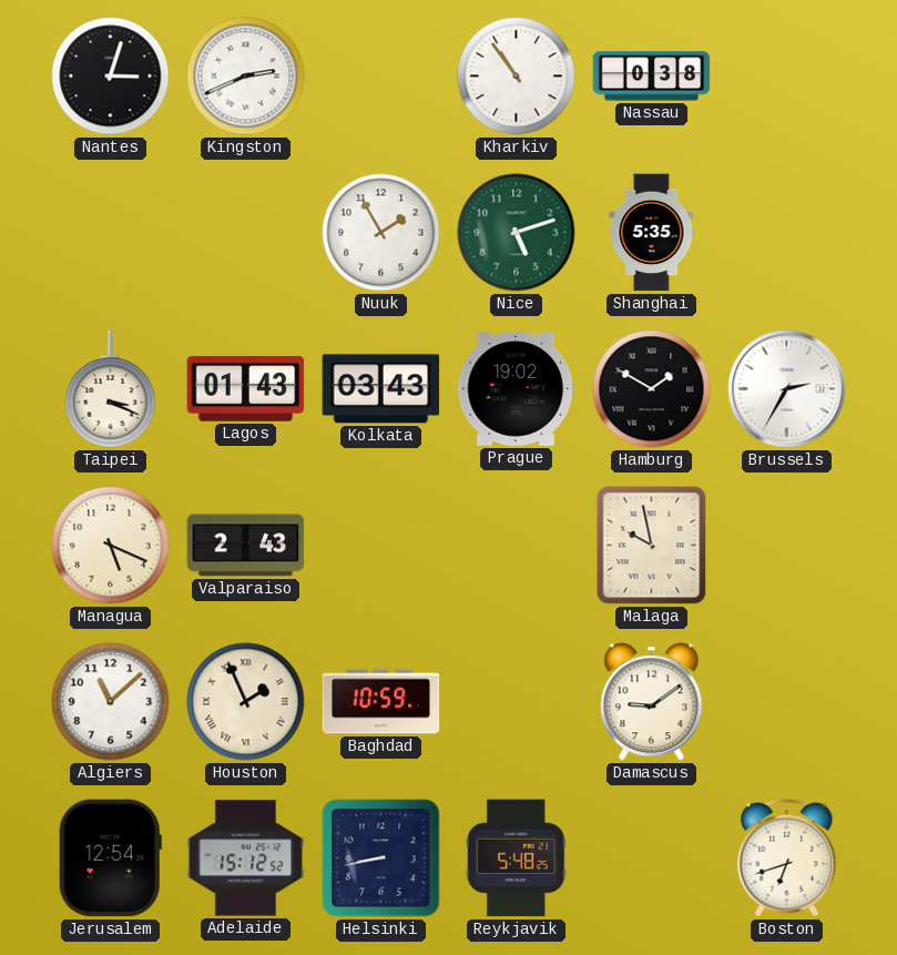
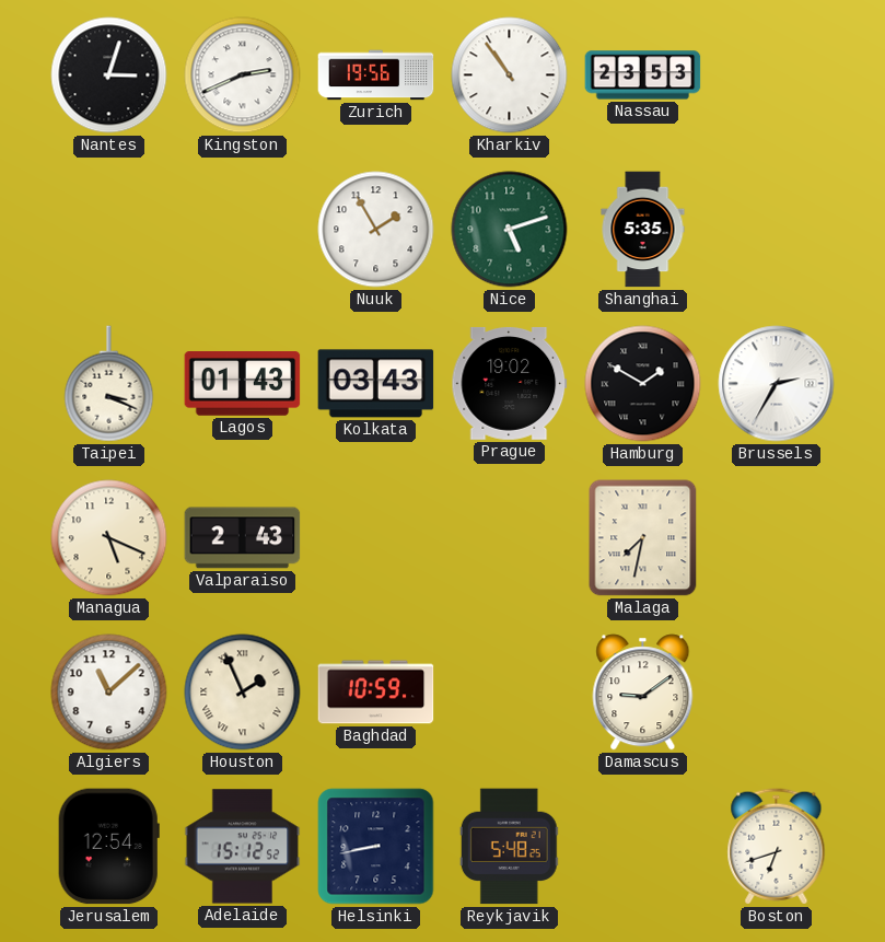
Zurich: none -> 19:56 (376, 75)
Nassau: 0:38 -> 23:53 (643, 75)
Malaga: 9:58 -> 7:32 (643, 538)
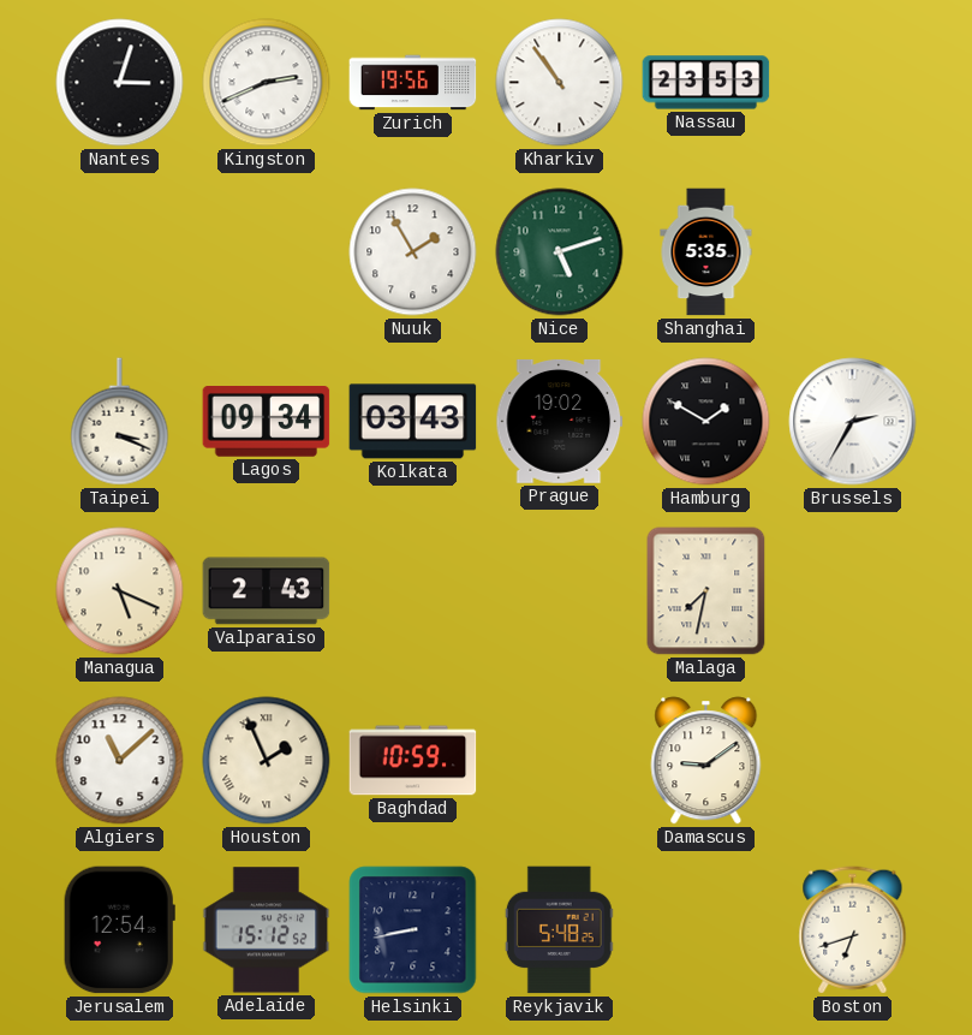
Lagos: 01:43 -> 09:34 (267, 422)
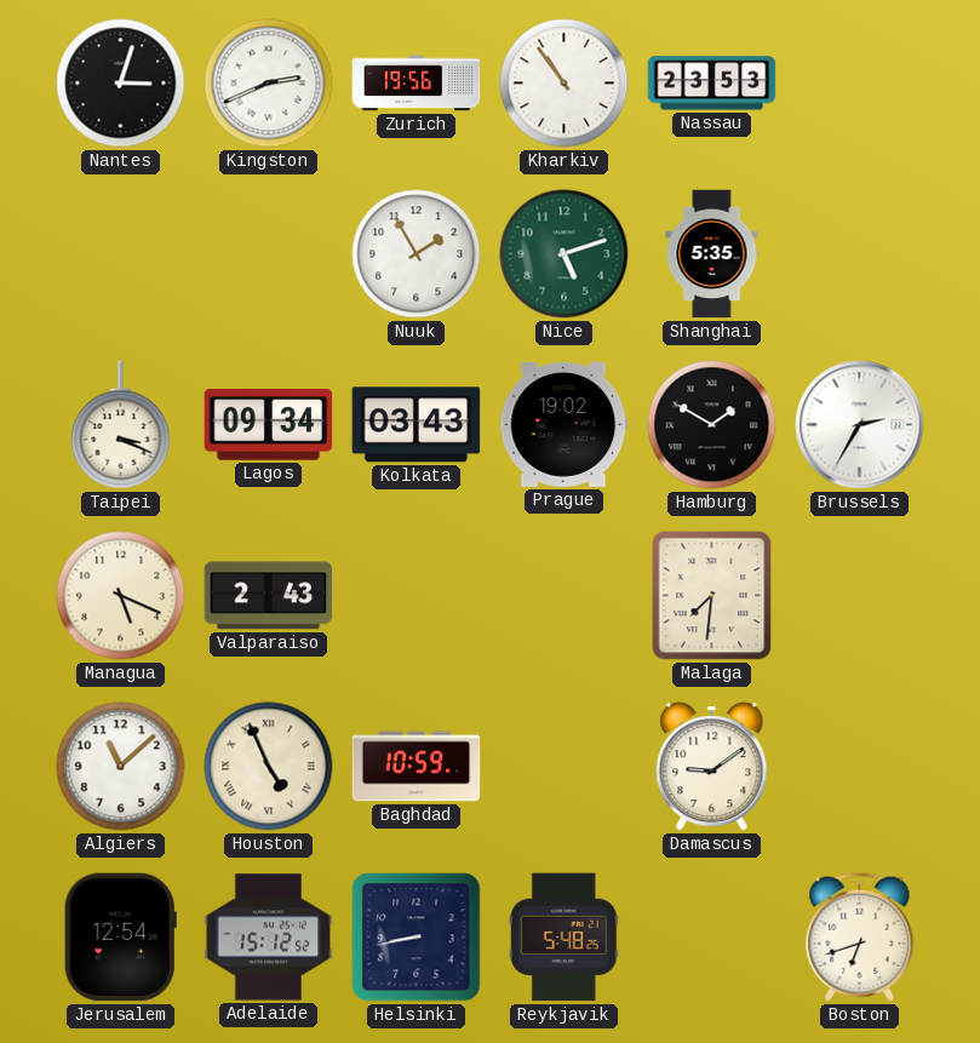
Malaga: 7:32 -> 7:31 (712, 596)
Houston: 1:56 -> 4:56 (269, 767)
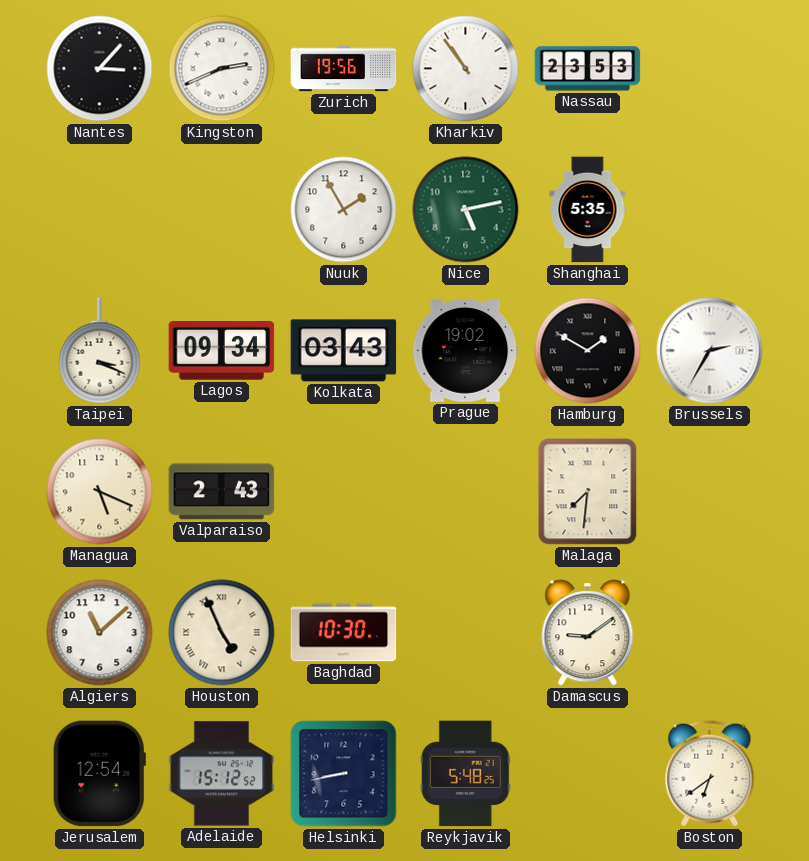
Nantes: 3:03 -> 3:07 (100, 69)
Nice: 5:12 -> 5:13 (466, 210)
Baghdad: 10:59 -> 10:30 (344, 633)
Boston: 6:42 -> 6:39 (710, 774)
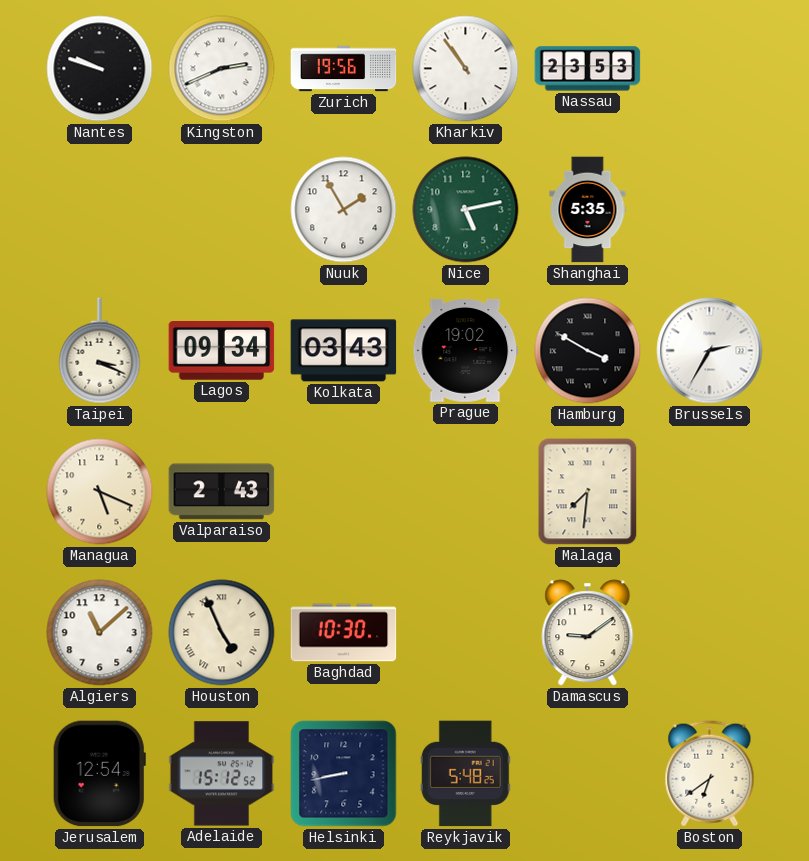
Nantes: 3:07 -> 9:48 (100, 69)
Hamburg: 1:50 -> 3:50 (588, 351)
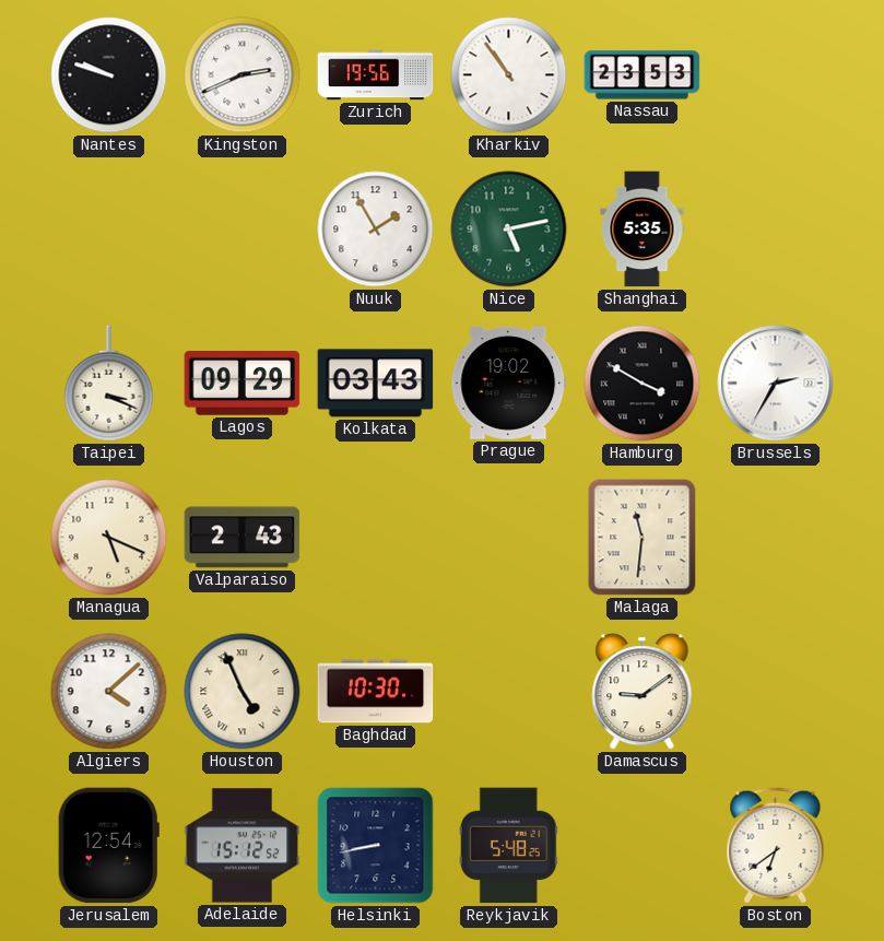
Lagos: 09:34 -> 09:29 (243, 384)
Malaga: 7:31 -> 11:31 (643, 538)
Algiers: 11:08 -> 4:08 (109, 692)
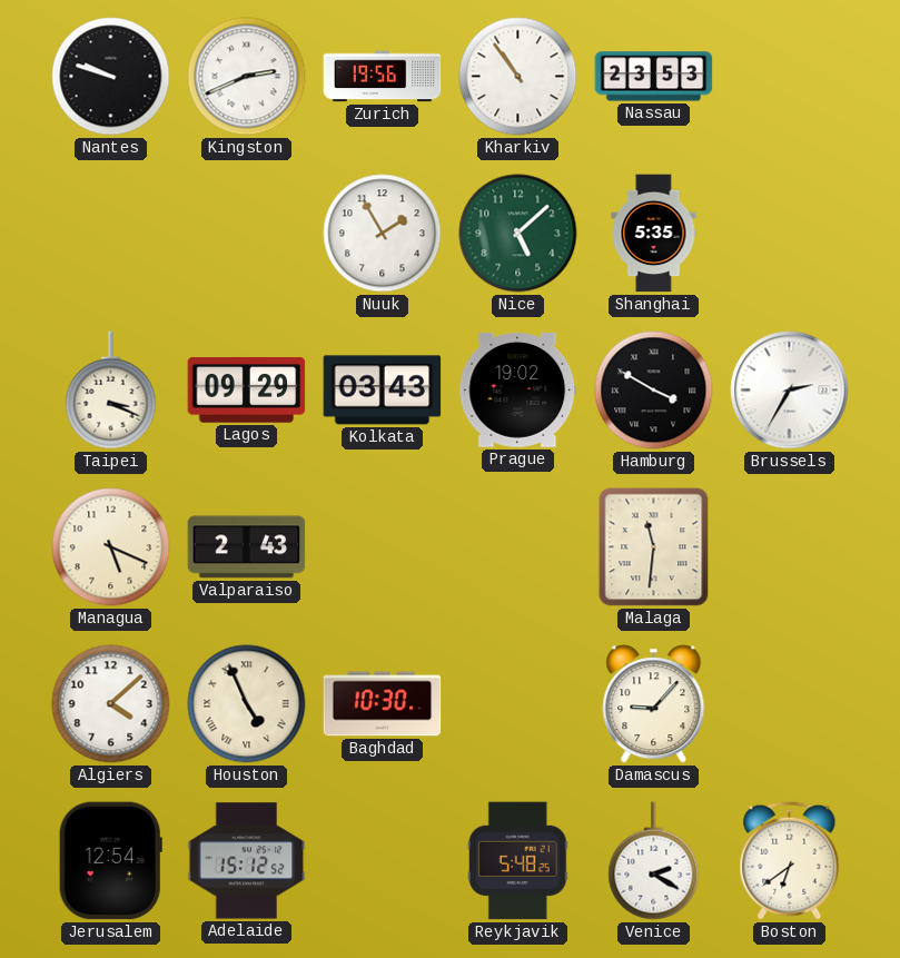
Nice: 5:13 -> 5:08 (518, 234)
Damascus: 9:09 -> 9:07 (654, 704)
Helsinki: 8:43 -> none (376, 846)
Venice: none -> 2:20 (654, 861)
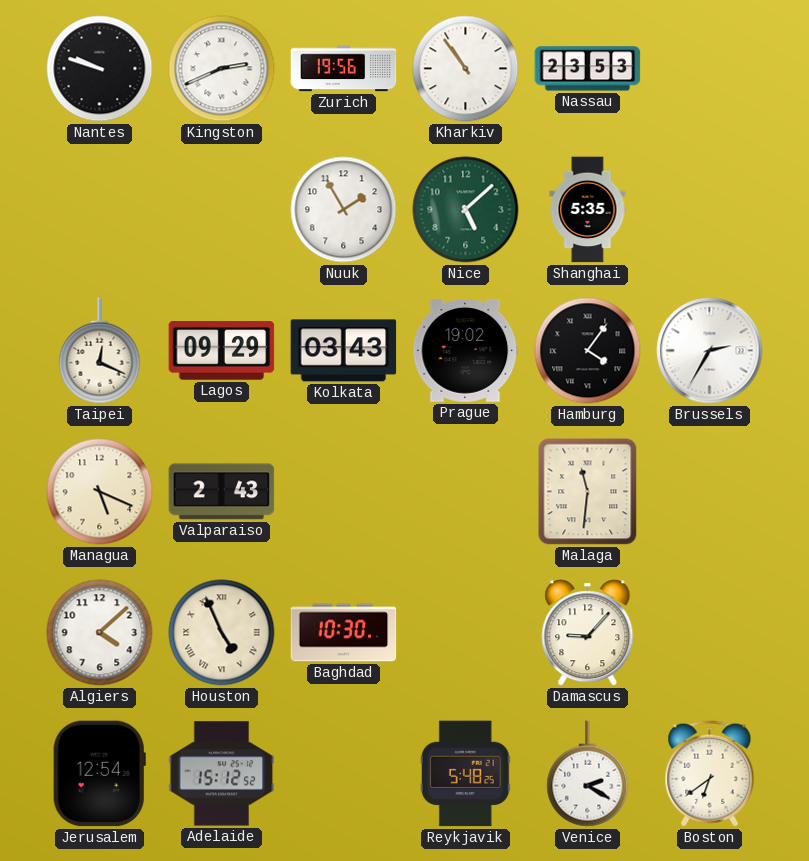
Taipei: 3:19 -> 12:19 (100, 351)
Hamburg: 3:50 -> 4:06 (588, 351)
